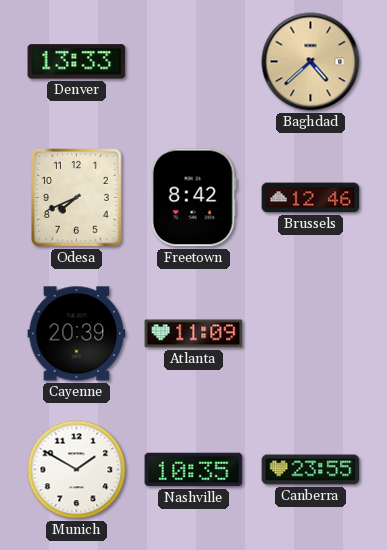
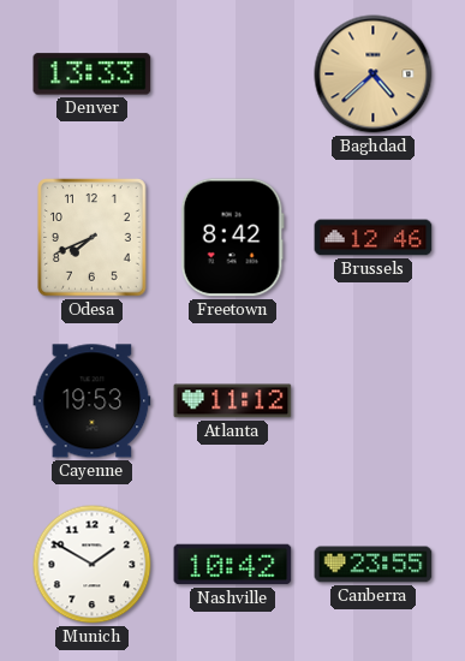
Cayenne: 20:39 -> 19:53 (93, 401)
Atlanta: 11:09 -> 11:12 (233, 401)
Nashville: 10:35 -> 10:42 (233, 565)
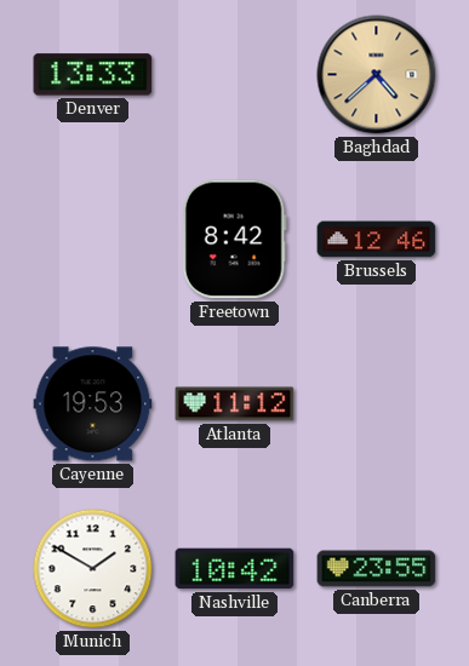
Odesa: 7:41 -> none (93, 238)
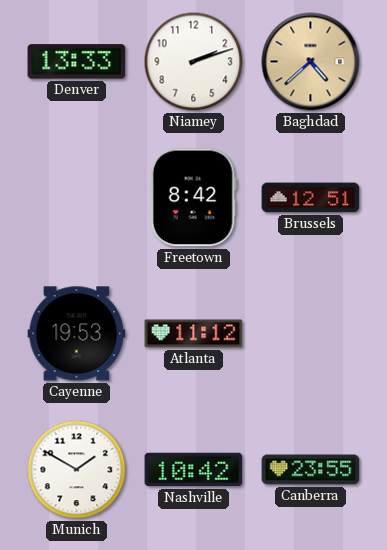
Niamey: none -> 2:12 (194, 62)
Brussels: 12:46 -> 12:51 (311, 198)
